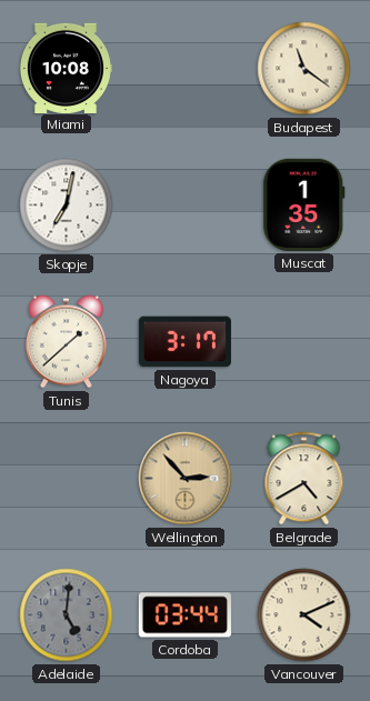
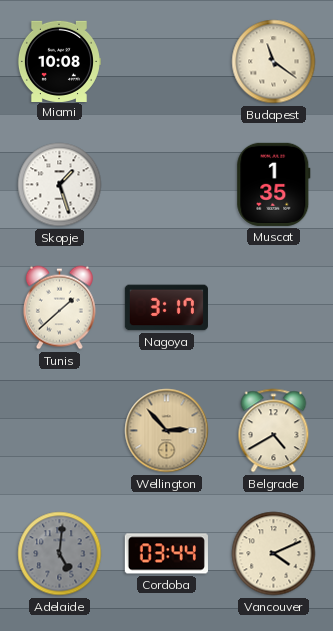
Skopje: 7:02 -> 1:27 (60, 185)
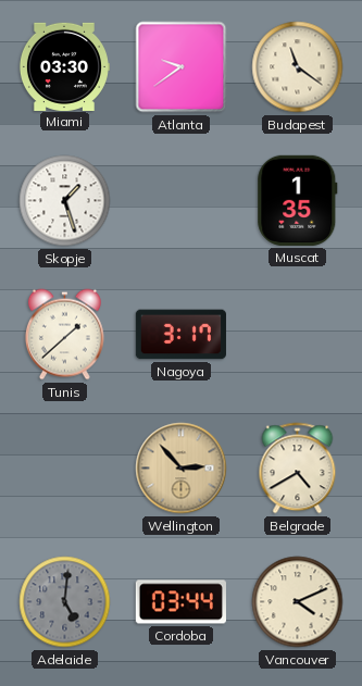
Miami: 10:08 -> 03:30 (64, 66)
Atlanta: none -> 9:39 (182, 67)
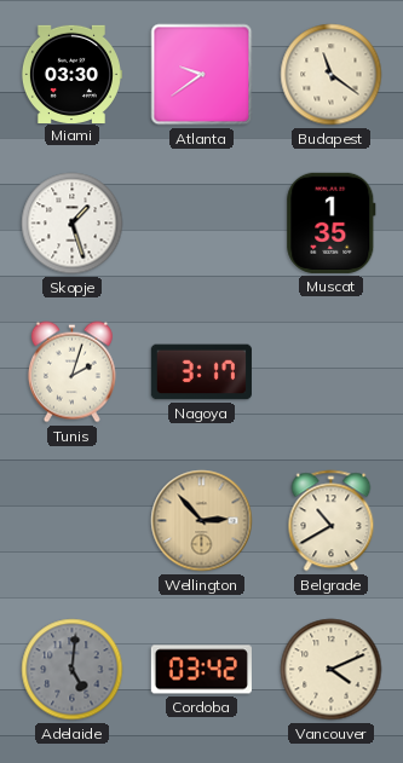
Tunis: 1:38 -> 2:03 (71, 372)
Belgrade: 4:40 -> 10:40 (332, 521)
Cordoba: 03:44 -> 03:42 (201, 670)
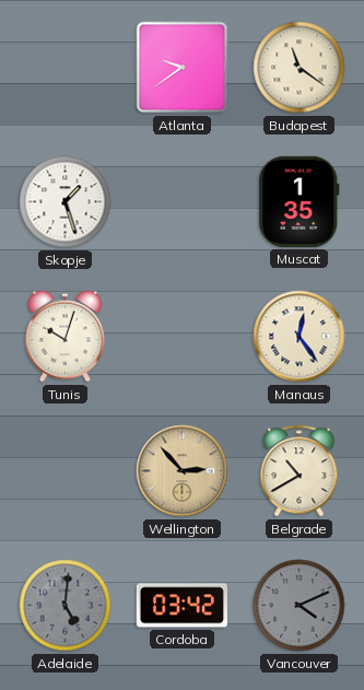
Miami: 03:30 -> none (71, 74)
Tunis: 2:03 -> 10:03 (64, 337)
Nagoya: 3:17 -> none (201, 372)
Manaus: none -> 12:24 (300, 337)
Vancouver dial: cream -> grey (300, 606)
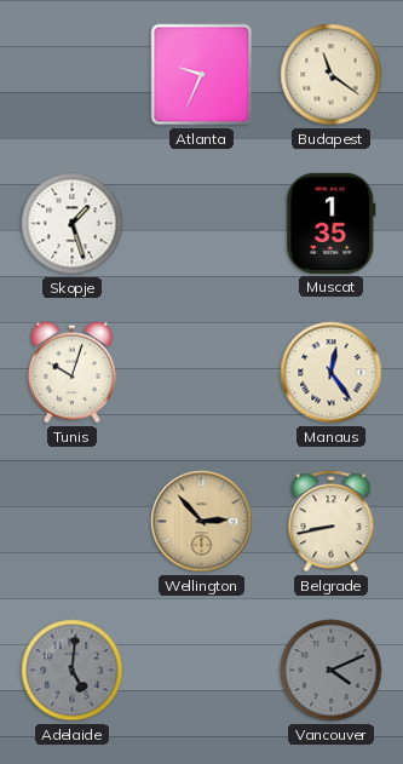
Atlanta: 9:39 -> 9:34 (202, 75)
Belgrade: 10:40 -> 8:43 (332, 522)
Cordoba: 03:42 -> none (181, 606)
